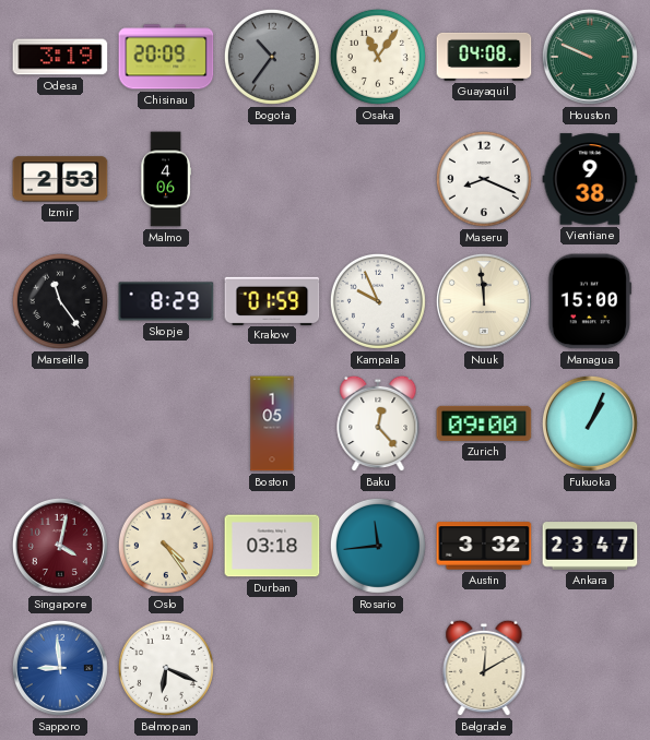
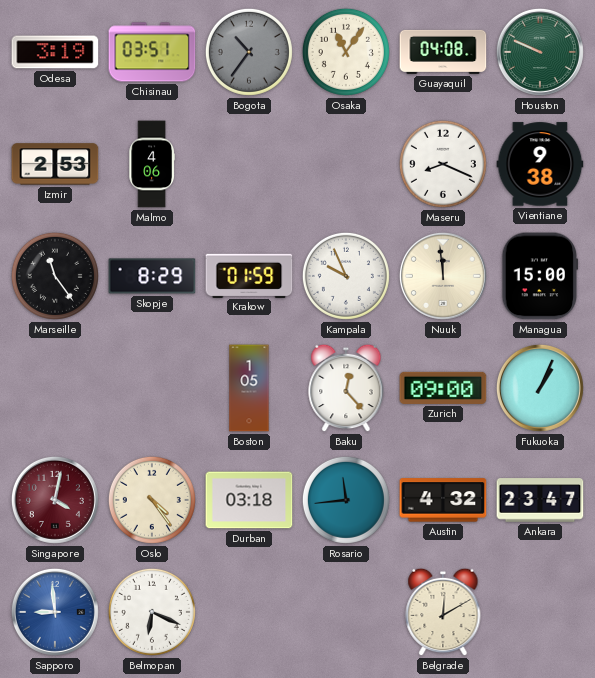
Chisinau: 20:09 -> 03:51 (152, 52)
Austin: 3:32 -> 4:32 (443, 500)
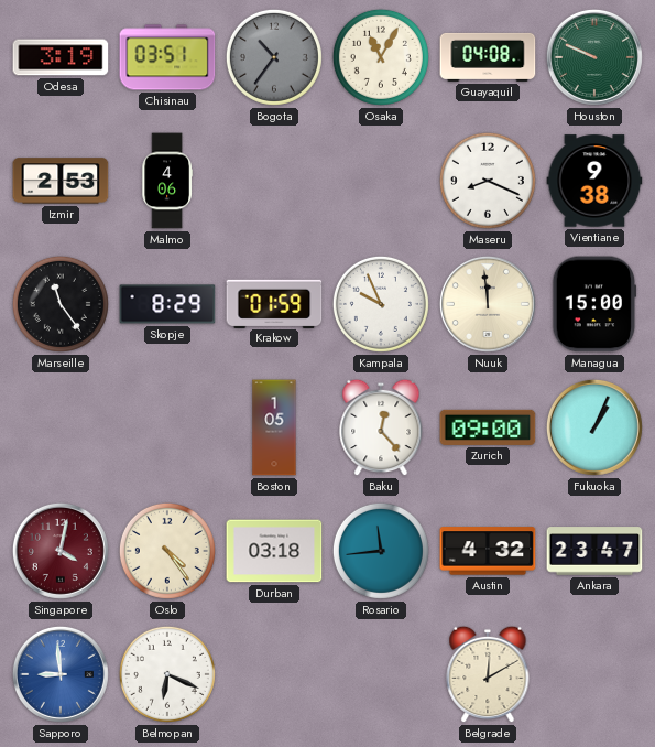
Osaka: 11:06 -> 11:05 (381, 57)
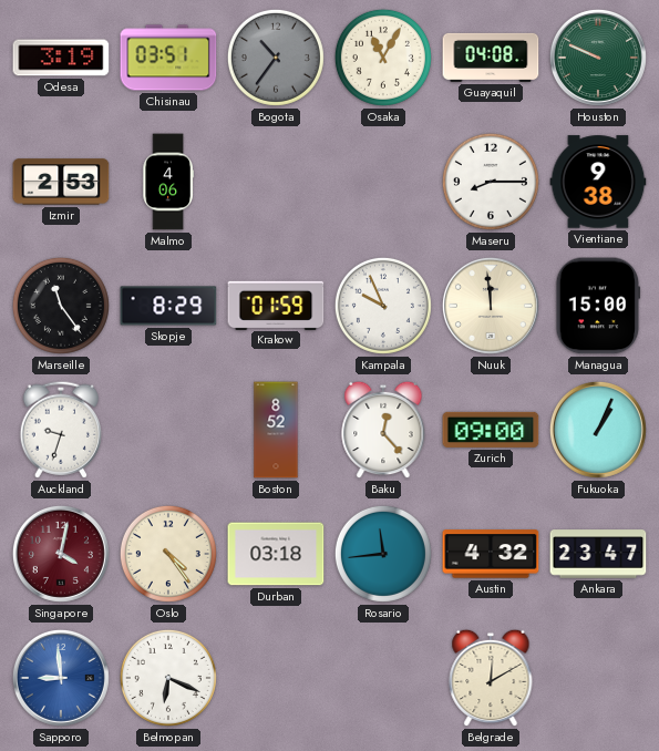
Maseru: 8:19 -> 8:15 (491, 182)
Auckland: none -> 9:33 (60, 430)
Boston: 1:05 -> 8:52 (276, 430)
